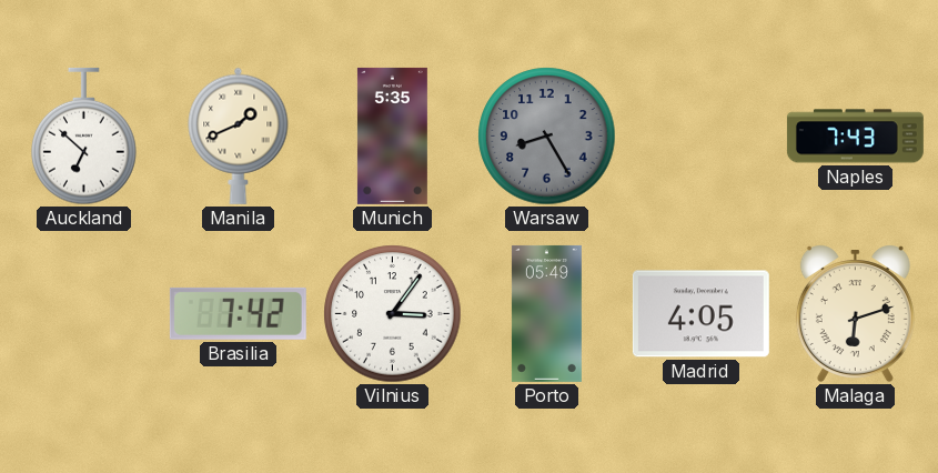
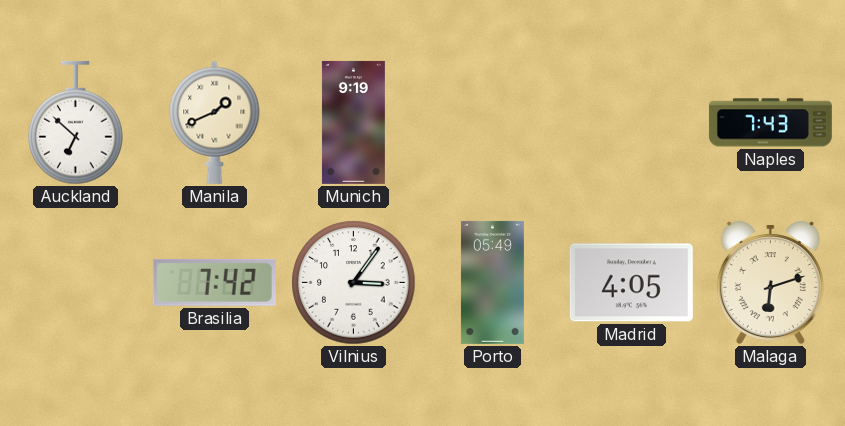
Munich: 5:35 -> 9:19 (353, 122)
Warsaw: 8:25 -> none (547, 137)
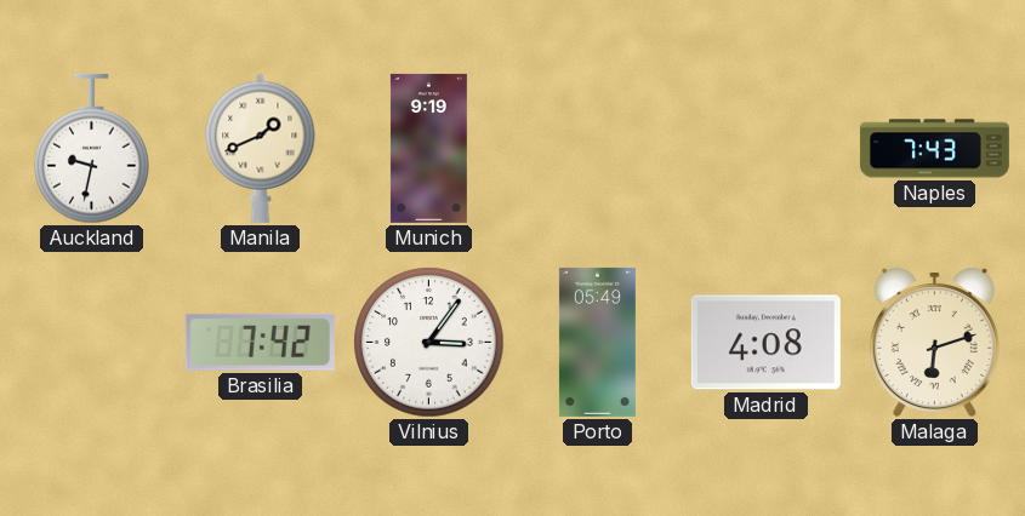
Auckland: 6:52 -> 9:32 (92, 149)
Madrid: 4:05 -> 4:08 (765, 343)
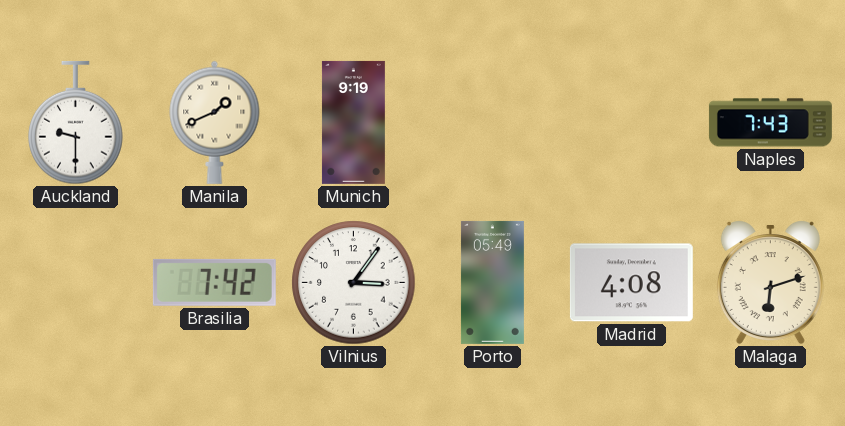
Auckland: 9:32 -> 9:30 (76, 123)
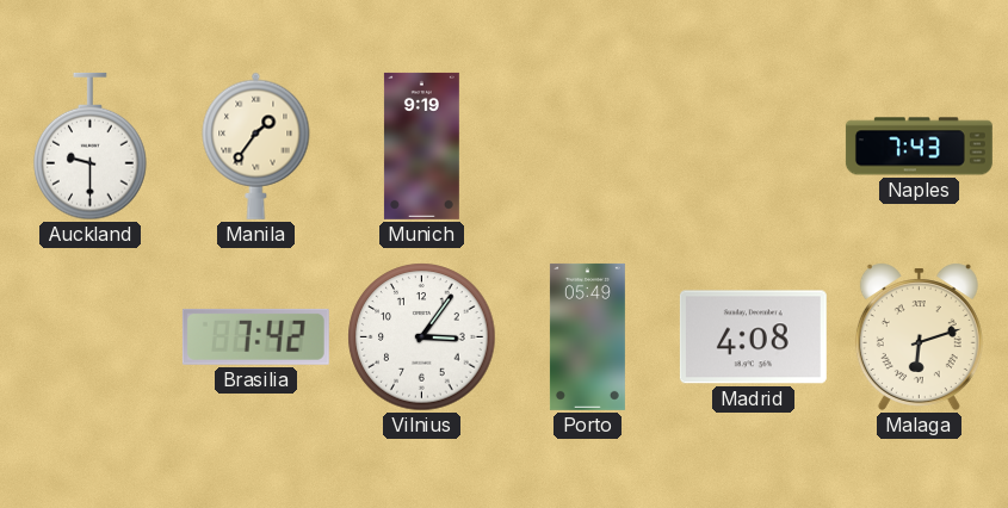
Manila: 1:41 -> 1:36 (256, 145)
